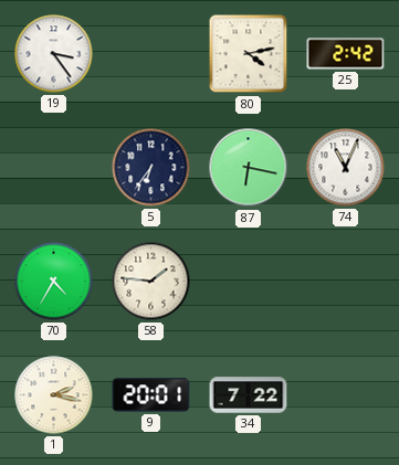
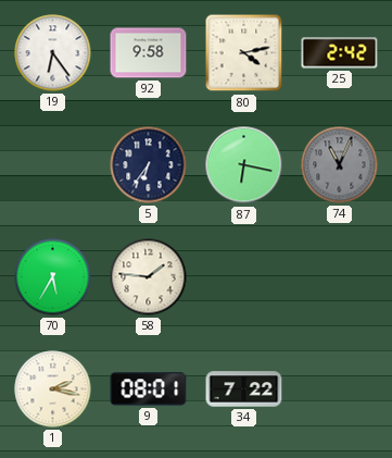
19: 3:24 -> 6:24 (53, 53)
92: none -> 9:58 (149, 53)
74 dial: white -> grey (340, 165)
70: 4:35 -> 5:35 (53, 277)
9: 20:01 -> 08:01 (149, 389)
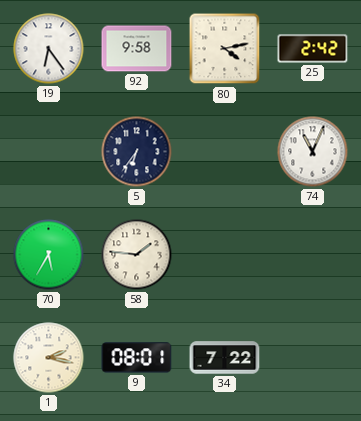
87: 6:17 -> none (244, 165)
74 dial: grey -> white (313, 152)
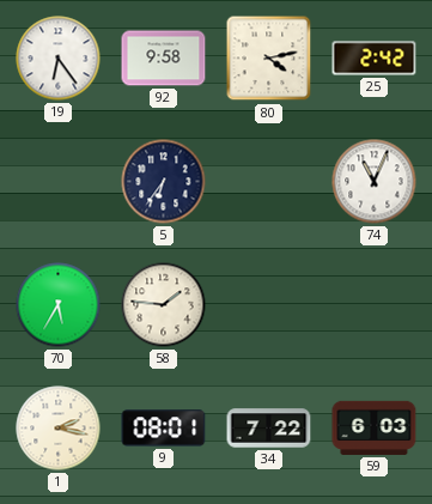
59: none -> 6:03 (375, 427)
